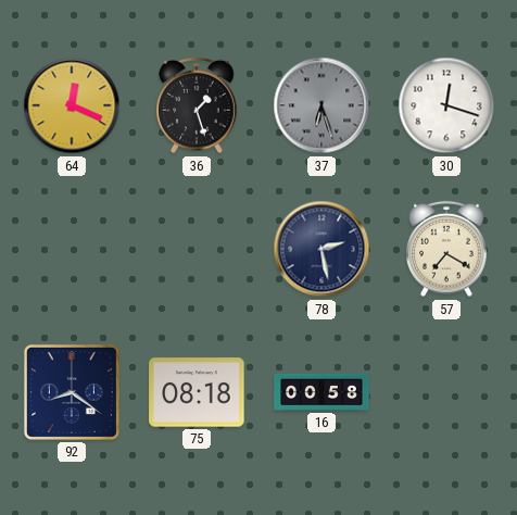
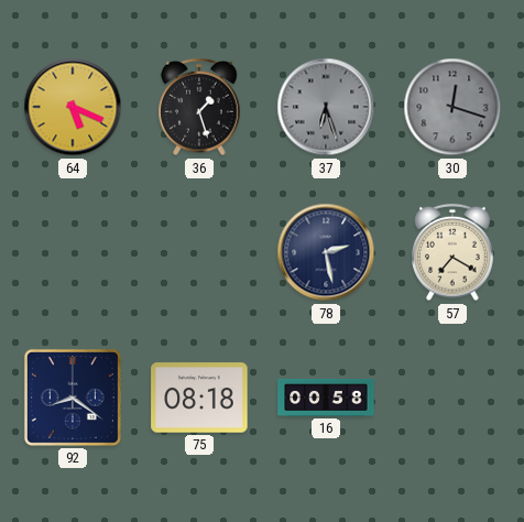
64: 12:19 -> 5:19 (73, 107)
30 dial: white -> grey (452, 107)
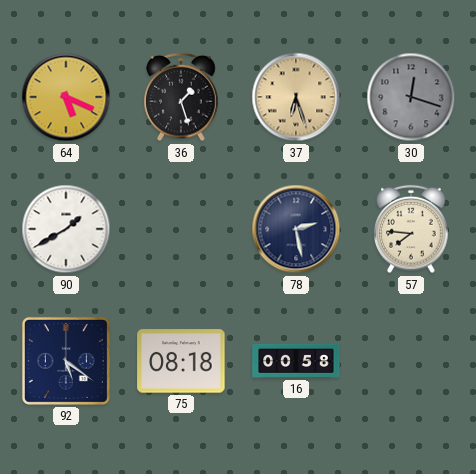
37 dial: grey -> champagne (296, 97)
90: none -> 1:40 (66, 229)
57: 7:20 -> 7:46 (411, 229)
92: 8:21 -> 5:21 (66, 361)
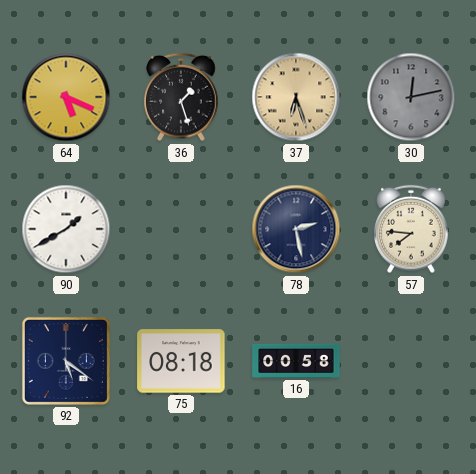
30: 12:18 -> 12:13 (411, 97)
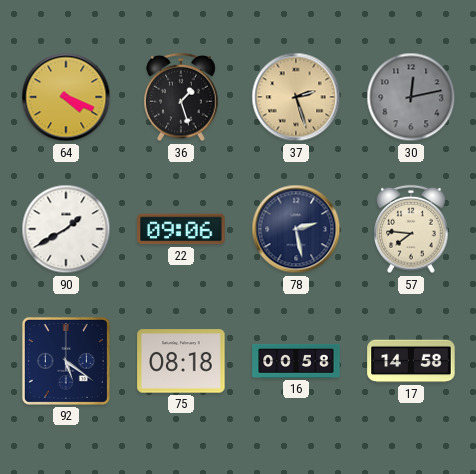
64: 5:19 -> 4:19 (66, 97)
37: 6:27 -> 2:27 (296, 97)
22: none -> 09:06 (181, 229)
17: none -> 14:58 (411, 361)
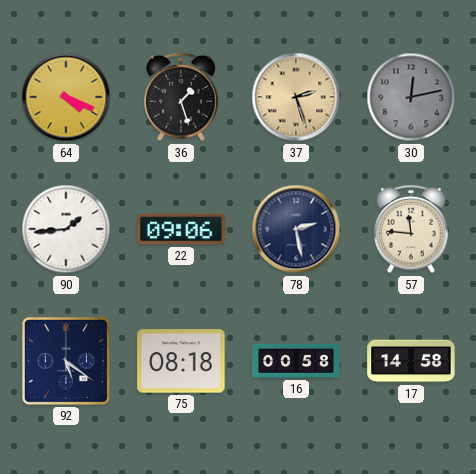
90: 1:40 -> 1:44 (66, 229)
57: 7:46 -> 11:46 (411, 229)
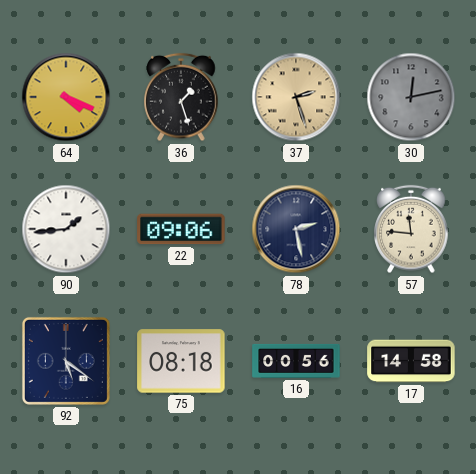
16: 00:58 -> 00:56 (296, 361)
